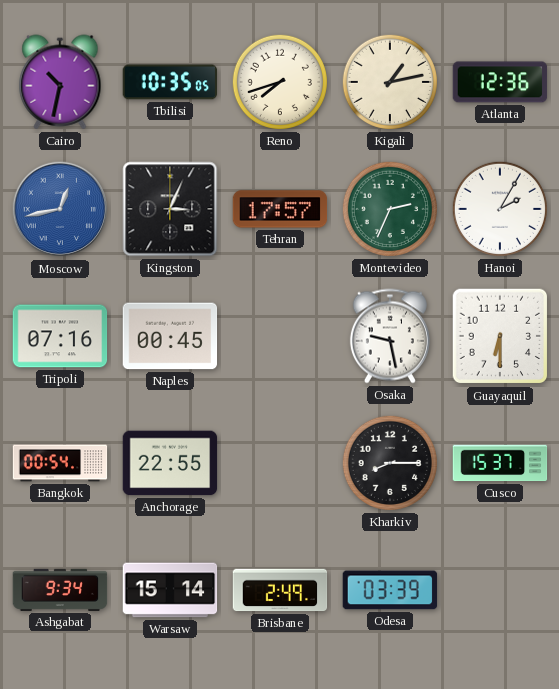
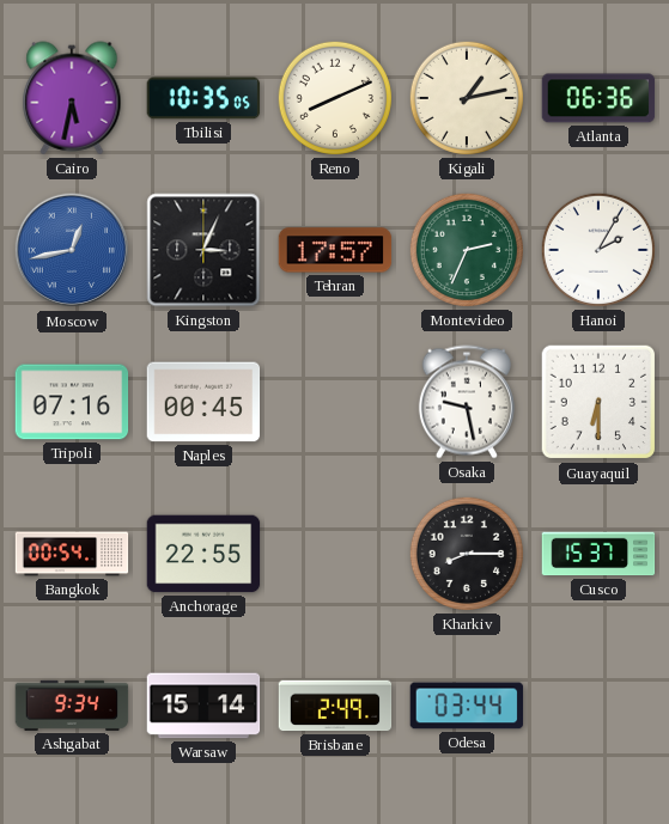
Cairo: 10:32 -> 5:32 (72, 98)
Reno: 7:42 -> 8:11 (335, 98)
Atlanta: 12:36 -> 06:36 (598, 98)
Odesa: 03:39 -> 03:44 (467, 706)
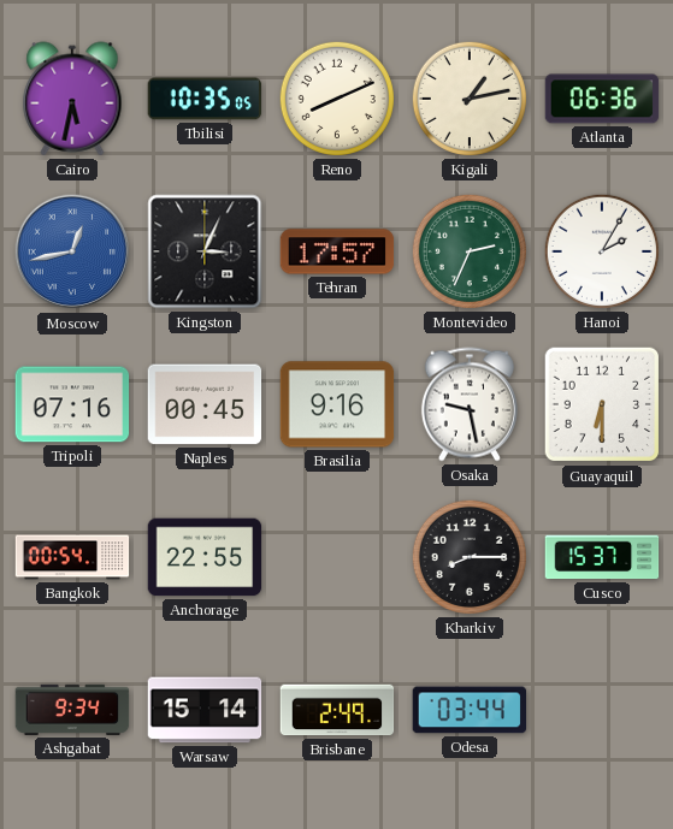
Brasilia: none -> 9:16 (337, 404)
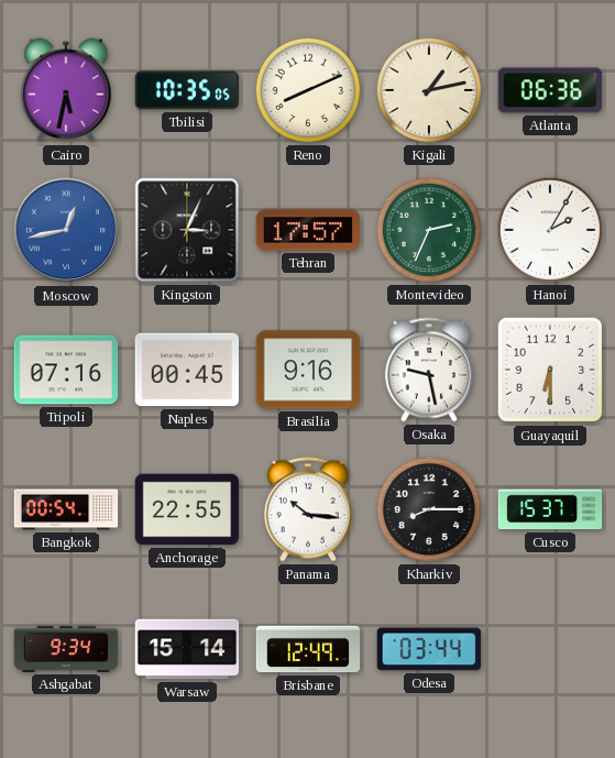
Panama: none -> 10:16 (308, 509)
Brisbane: 2:49 -> 12:49 (308, 649)
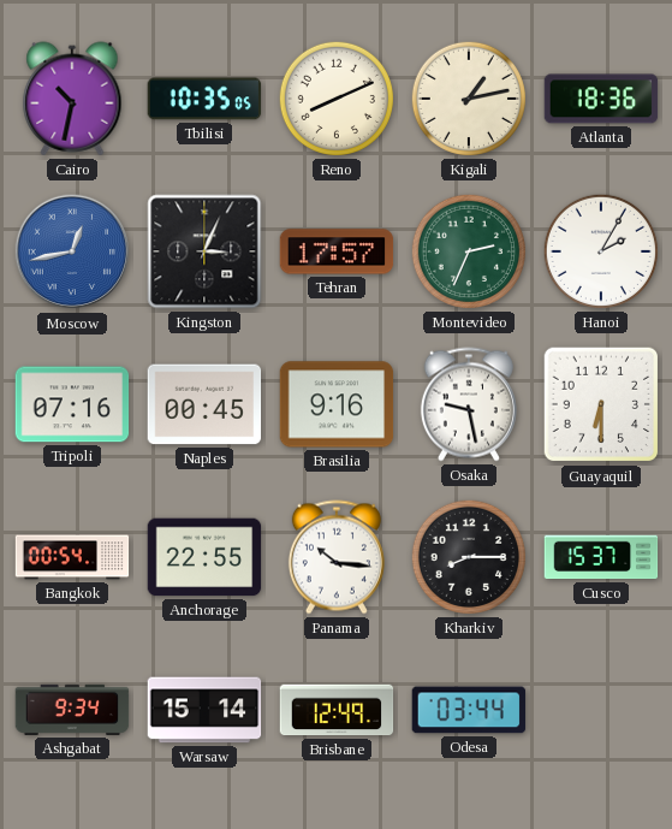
Cairo: 5:32 -> 10:32 (72, 99)
Atlanta: 06:36 -> 18:36 (601, 99)
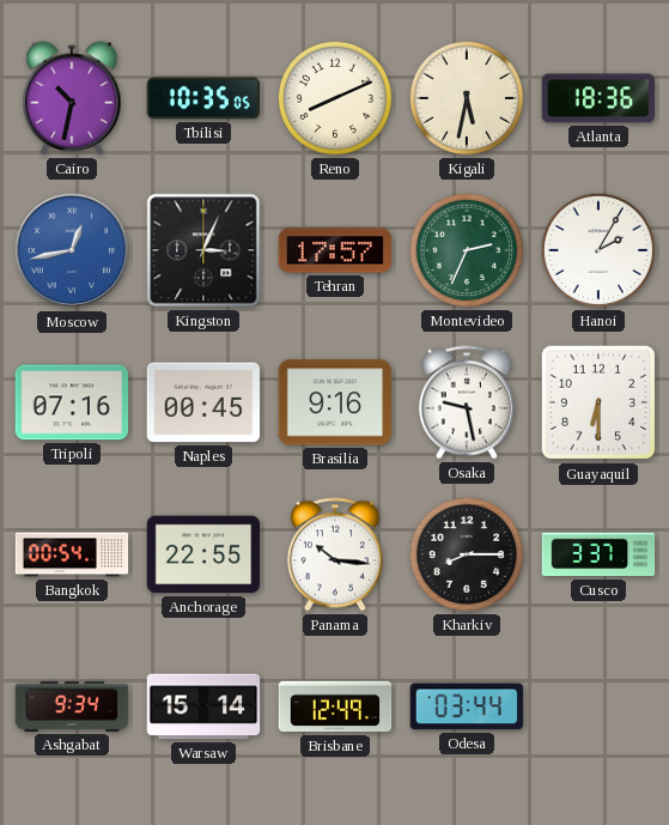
Kigali: 1:13 -> 5:32 (467, 98)
Cusco: 15:37 -> 3:37 (598, 554)
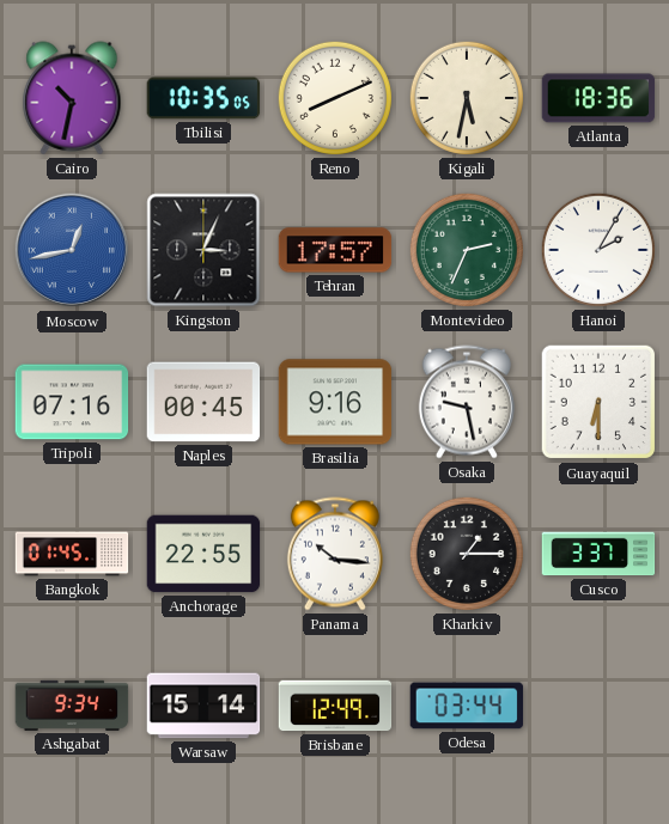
Bangkok: 00:54 -> 01:45 (72, 554)
Kharkiv: 8:15 -> 1:15 (467, 554)
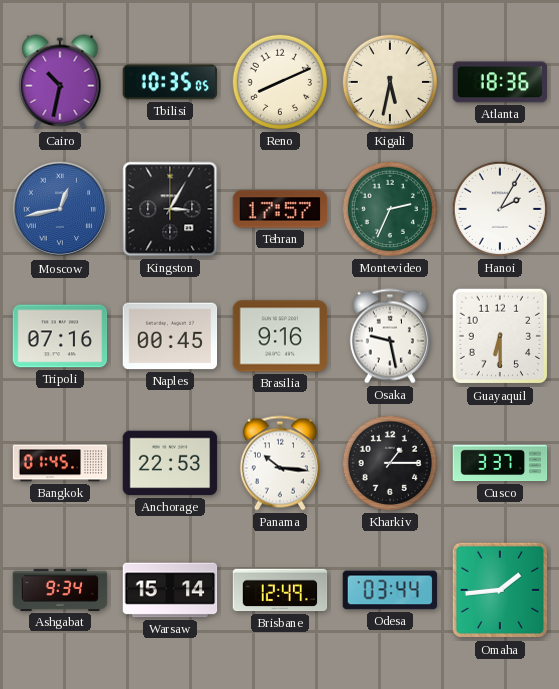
Kingston: 3:04 -> 3:05 (170, 209)
Anchorage: 22:55 -> 22:53 (170, 463)
Omaha: none -> 1:44 (500, 590)
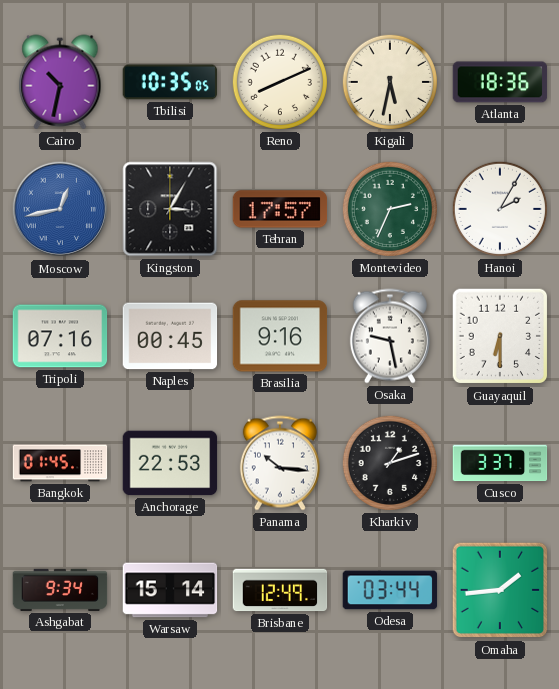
Kharkiv: 1:15 -> 1:12 (390, 463)
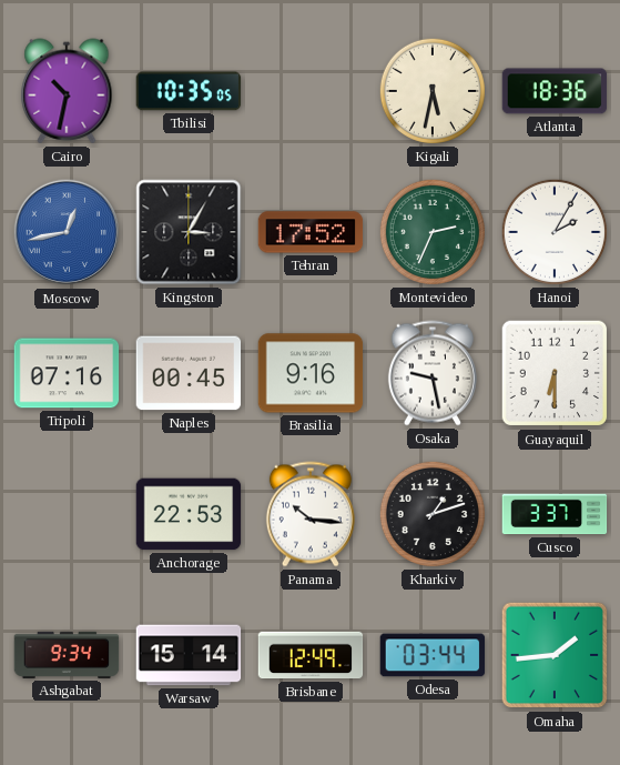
Reno: 8:11 -> none (280, 82)
Tehran: 17:57 -> 17:52 (311, 232)
Bangkok: 01:45 -> none (60, 463)
